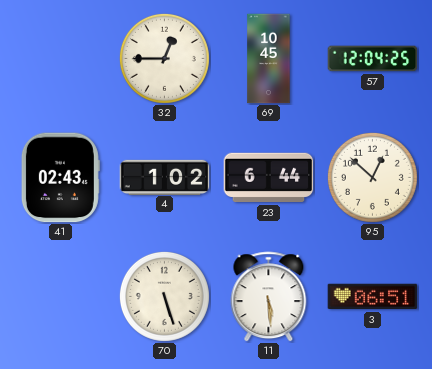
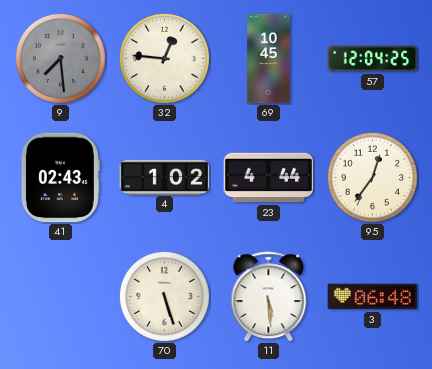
9: none -> 7:29 (60, 58)
32: 12:45 -> 12:46 (164, 58)
23: 6:44 -> 4:44 (269, 178)
95: 12:52 -> 12:36 (372, 177)
3: 06:51 -> 06:48 (373, 297)
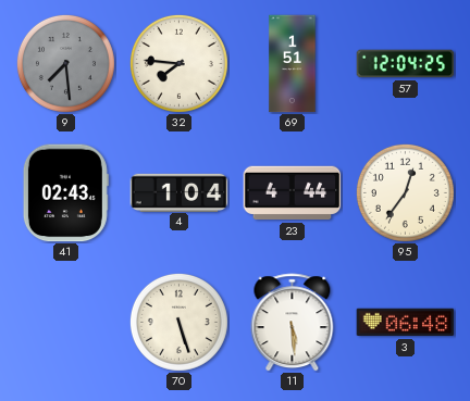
32: 12:46 -> 7:46 (178, 63)
69: 10:45 -> 1:51 (293, 64)
4: 1:02 -> 1:04 (180, 192)
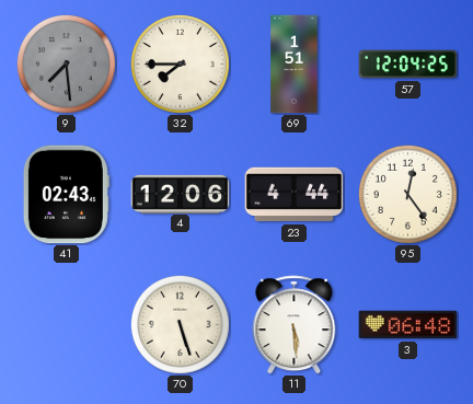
32: 7:46 -> 7:45 (180, 64)
4: 1:04 -> 12:06 (181, 194)
95: 12:36 -> 12:24 (407, 194)
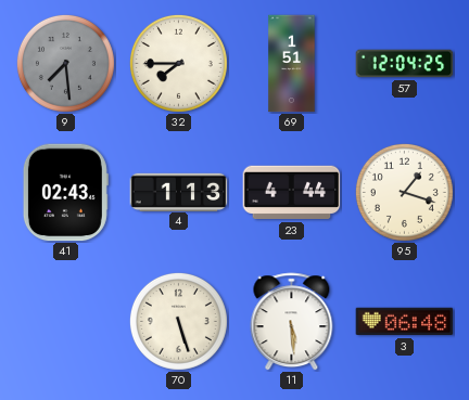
4: 12:06 -> 1:13 (179, 192)
95: 12:24 -> 1:18 (404, 192)
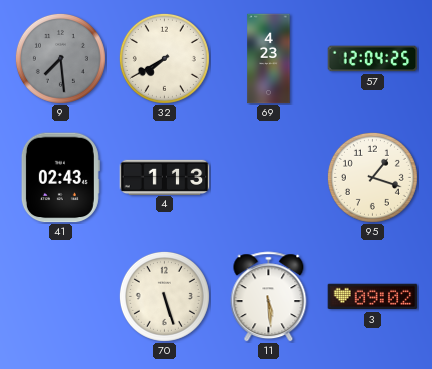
32: 7:45 -> 7:40 (164, 58)
69: 1:51 -> 4:23 (269, 59)
23: 4:44 -> none (292, 193)
3: 06:48 -> 09:02 (373, 297)
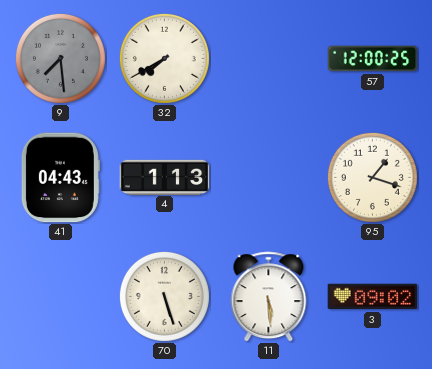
69: 4:23 -> none (269, 59)
57: 12:04 -> 12:00 (373, 59)
41: 02:43 -> 04:43 (60, 178)
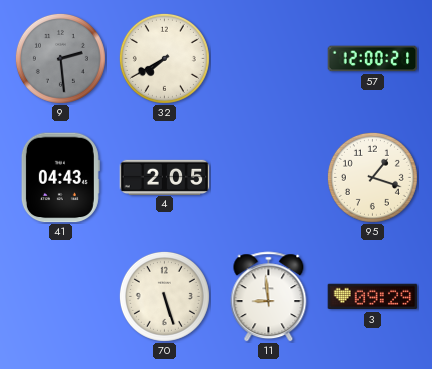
9: 7:29 -> 2:29 (60, 58)
57: 12:00:25 -> 12:00:21 (373, 59)
4: 1:13 -> 2:05 (165, 177)
11: 5:29 -> 8:59 (269, 297)
3: 09:02 -> 09:29 (373, 297)
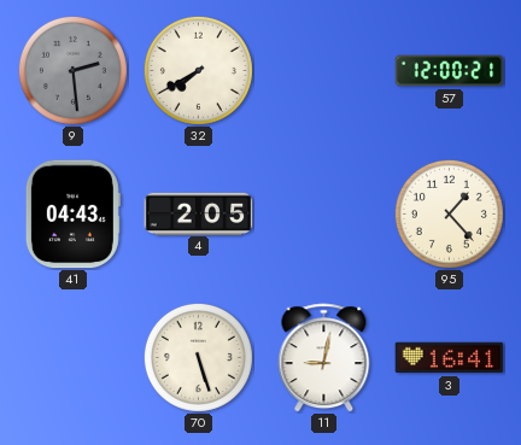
95: 1:18 -> 1:23 (449, 213)
11: 8:59 -> 9:02 (324, 358)
3: 09:29 -> 16:41 (450, 358)
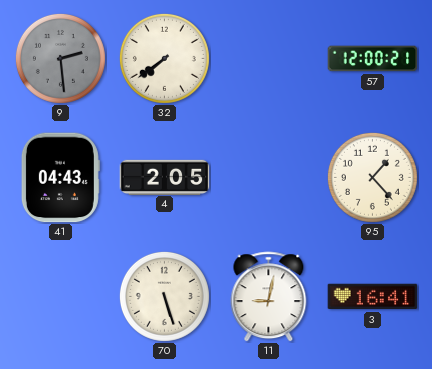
32: 7:40 -> 7:39 (164, 58)
